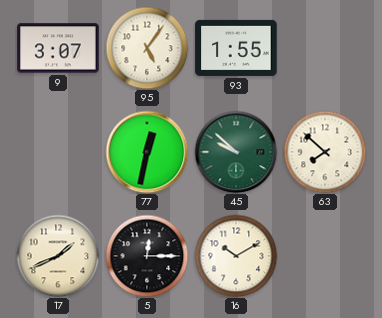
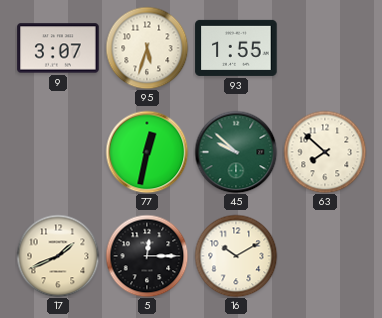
95: 5:06 -> 5:33 (147, 48)
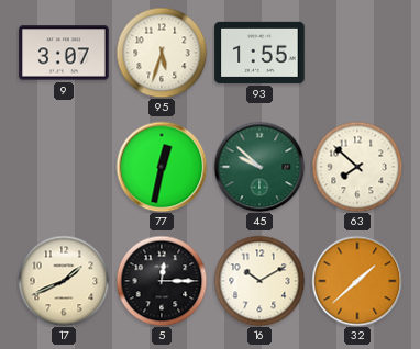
32: none -> 1:38 (357, 281)
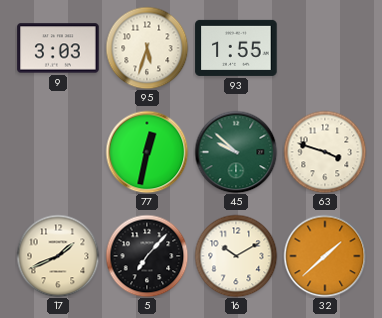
9: 3:07 -> 3:03 (58, 48)
63: 7:52 -> 3:48 (325, 152)
5: 12:15 -> 7:07 (147, 256)
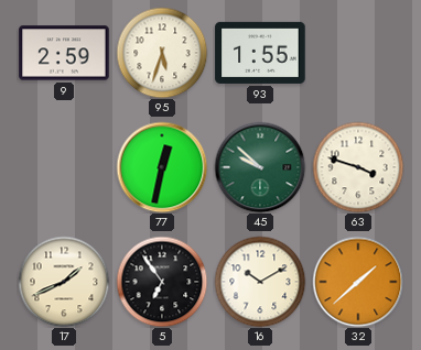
9: 3:03 -> 2:59 (64, 53)
5: 7:07 -> 6:54 (162, 282)
